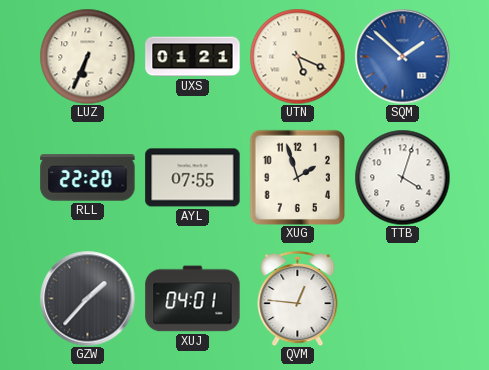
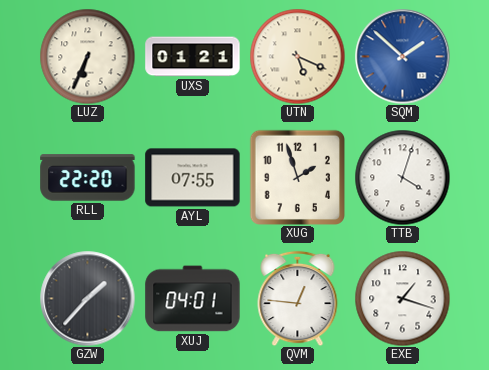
EXE: none -> 1:18 (402, 298)
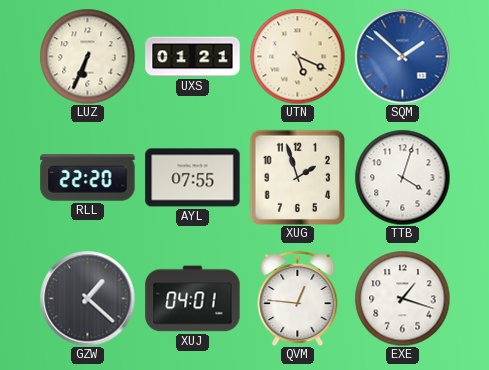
GZW: 1:37 -> 1:22 (87, 298)
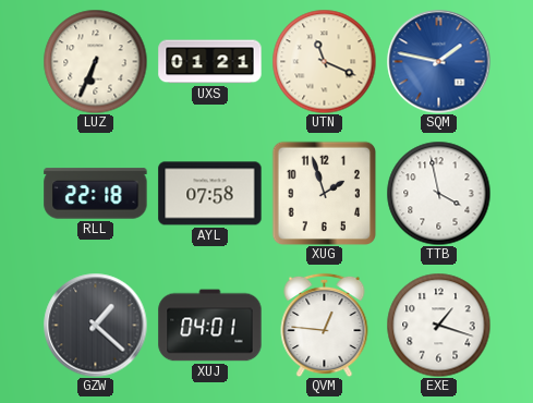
UTN: 5:19 -> 11:19 (324, 61)
SQM: 1:52 -> 1:47 (438, 61)
RLL: 22:20 -> 22:18 (96, 194)
AYL: 07:55 -> 07:58 (210, 194)
TTB: 4:03 -> 3:58 (438, 193)
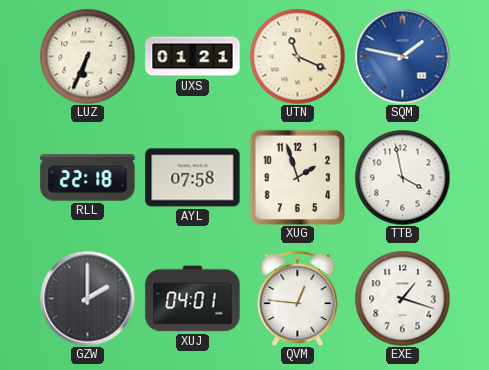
GZW: 1:22 -> 2:00 (87, 298)
